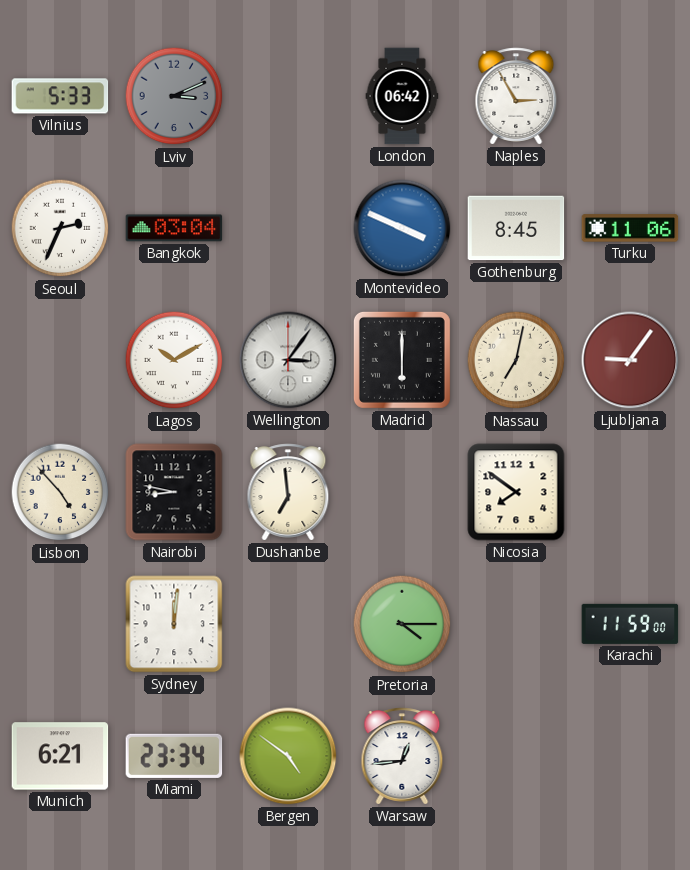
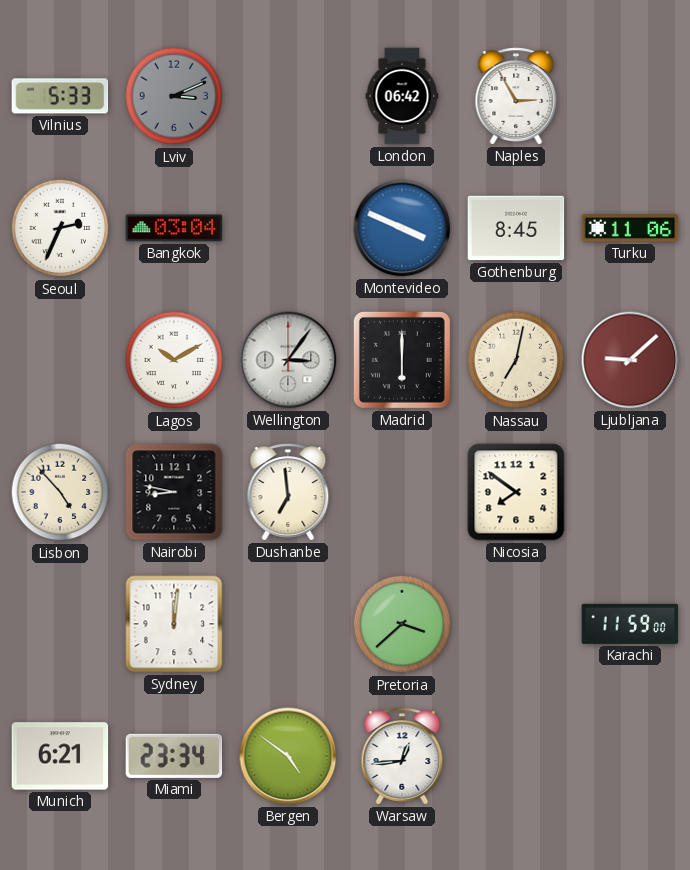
Ljubljana: 9:06 -> 9:08 (630, 360)
Pretoria: 4:15 -> 3:38 (402, 624)
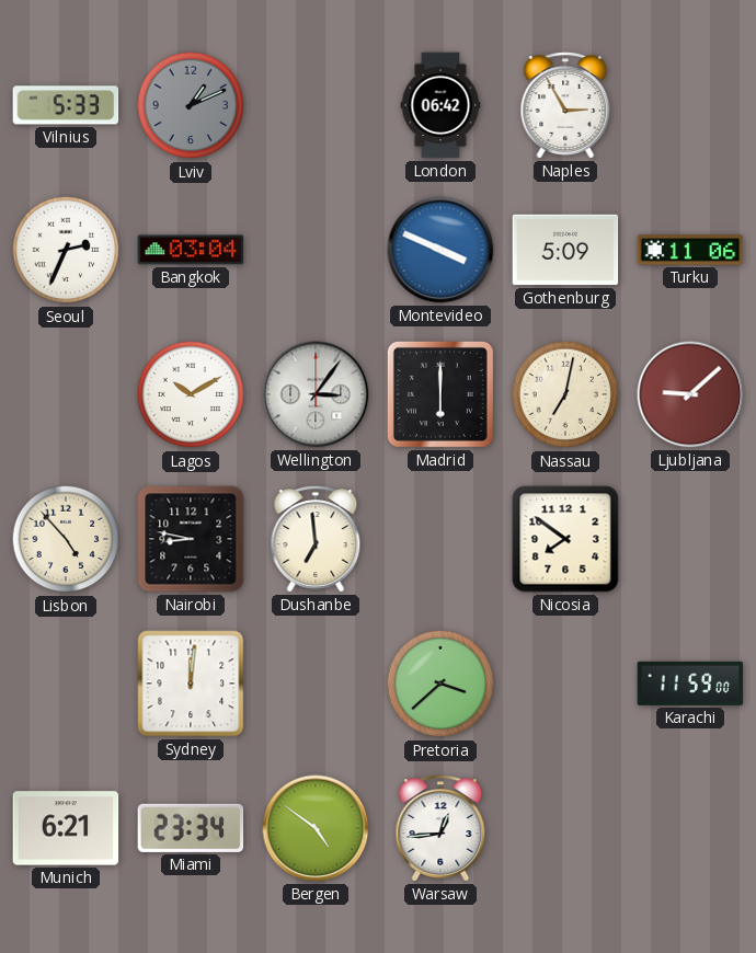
Lviv: 3:11 -> 1:11 (191, 105)
Gothenburg: 8:45 -> 5:09 (565, 250)
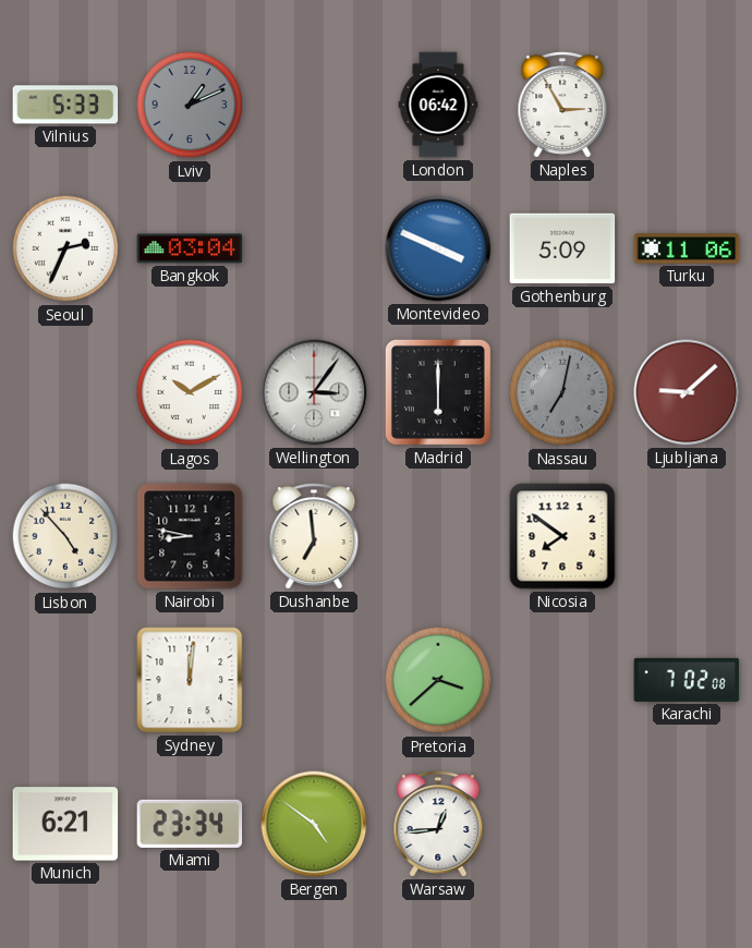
Nassau dial: cream -> grey (562, 392)
Karachi: 11:59 -> 7:02 (687, 680)
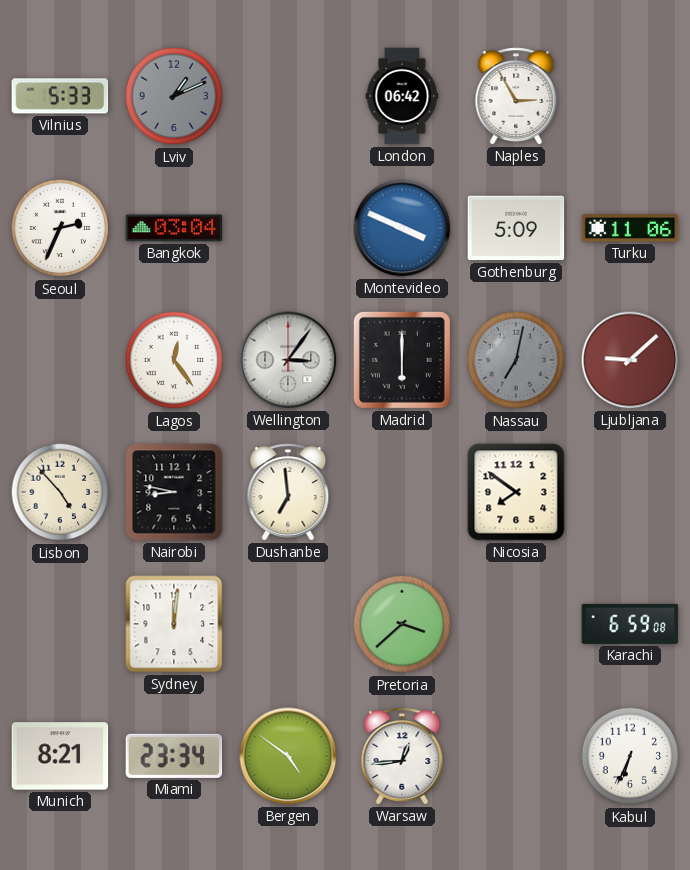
Lagos: 10:10 -> 12:24 (174, 360)
Karachi: 7:02 -> 6:59 (630, 624)
Munich: 6:21 -> 8:21 (60, 756)
Kabul: none -> 6:34 (630, 756)
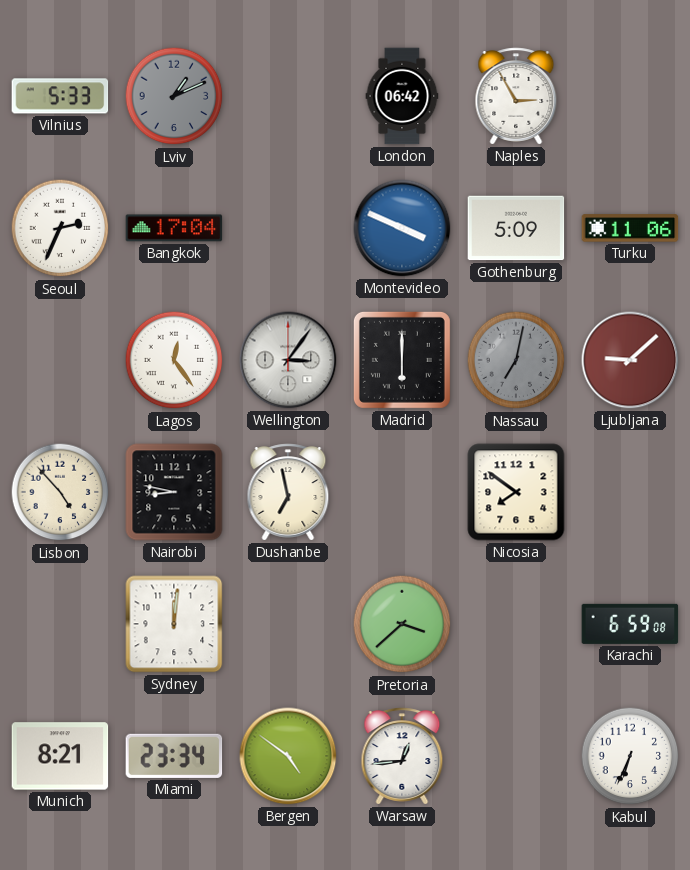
Bangkok: 03:04 -> 17:04 (174, 228)
Dushanbe: 6:59 -> 6:58 (288, 492)
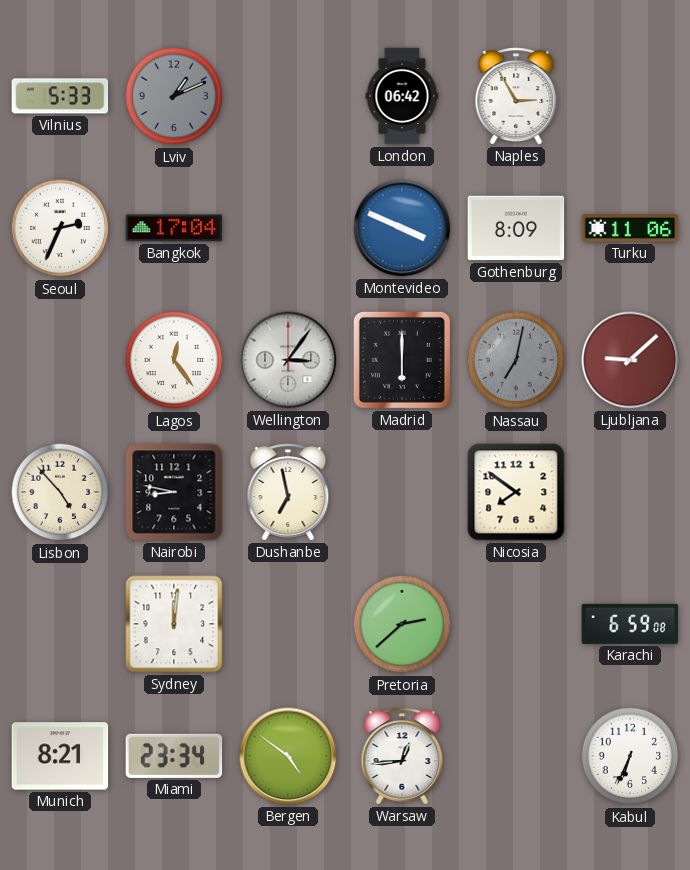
Gothenburg: 5:09 -> 8:09 (516, 228)
Pretoria: 3:38 -> 2:38 (402, 624)
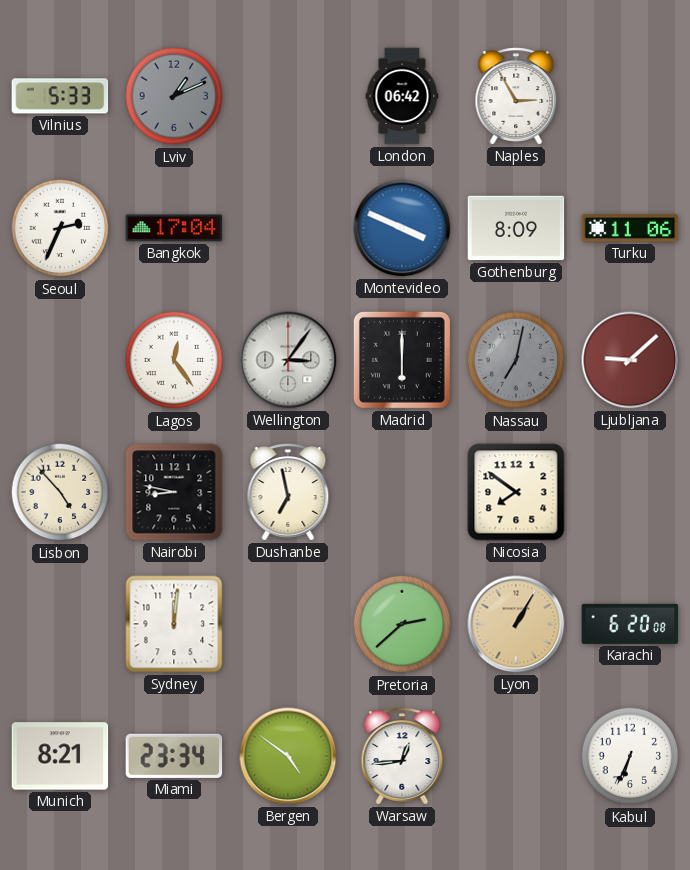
Lyon: none -> 1:05 (516, 624)
Karachi: 6:59 -> 6:20 (630, 624)
